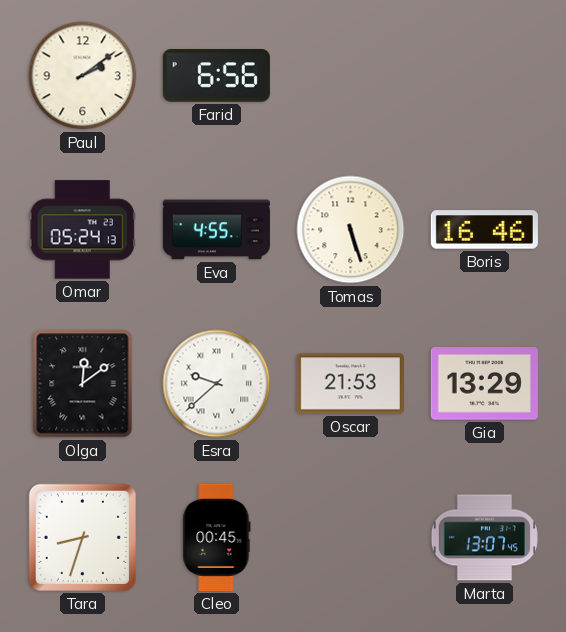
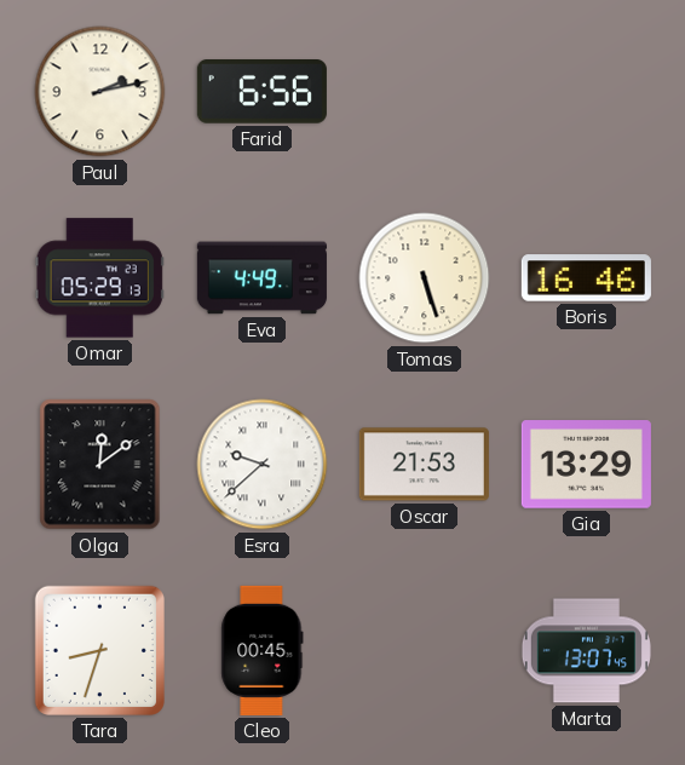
Paul: 2:09 -> 2:13 (100, 92)
Omar: 05:24 -> 05:29 (99, 278)
Eva: 4:55 -> 4:49 (261, 278)
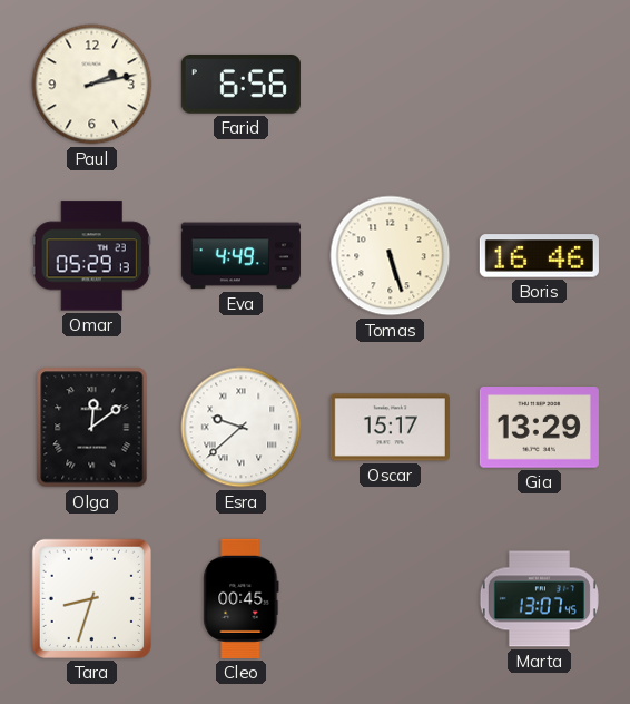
Oscar: 21:53 -> 15:17 (390, 428)
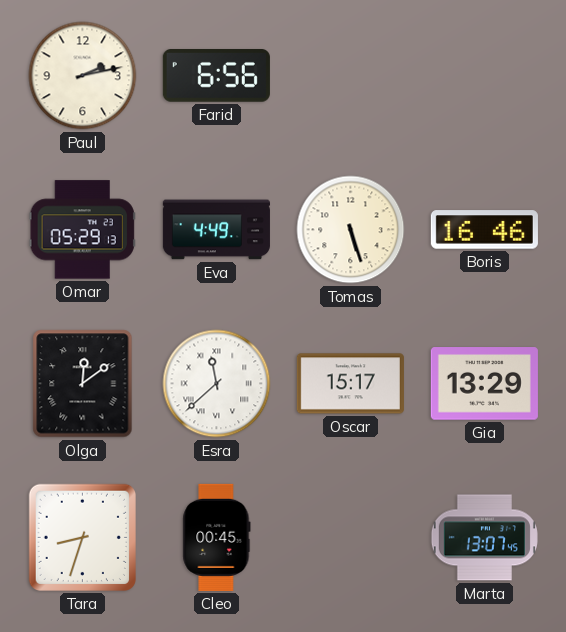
Esra: 9:38 -> 11:38 (217, 384)
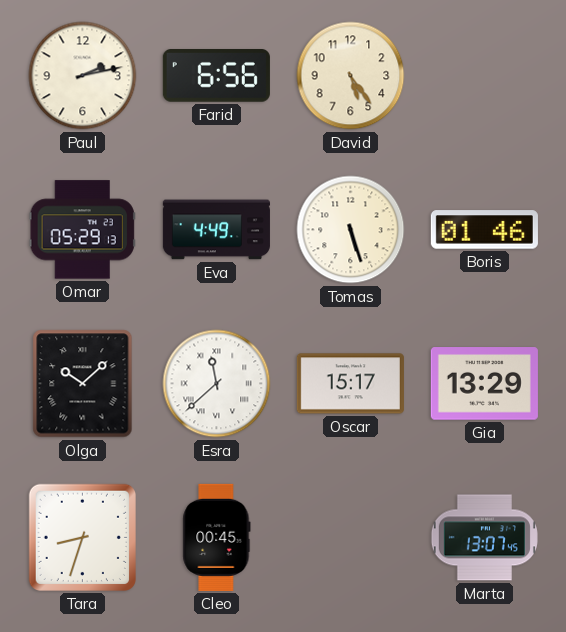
David: none -> 5:24 (351, 76)
Boris: 16:46 -> 01:46 (484, 230)
Olga: 12:09 -> 10:08 (83, 384)
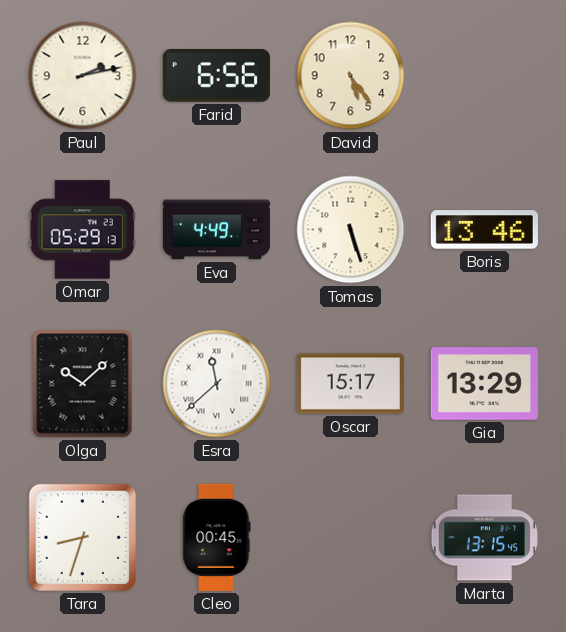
Boris: 01:46 -> 13:46 (484, 230)
Marta: 13:07 -> 13:15 (484, 538)
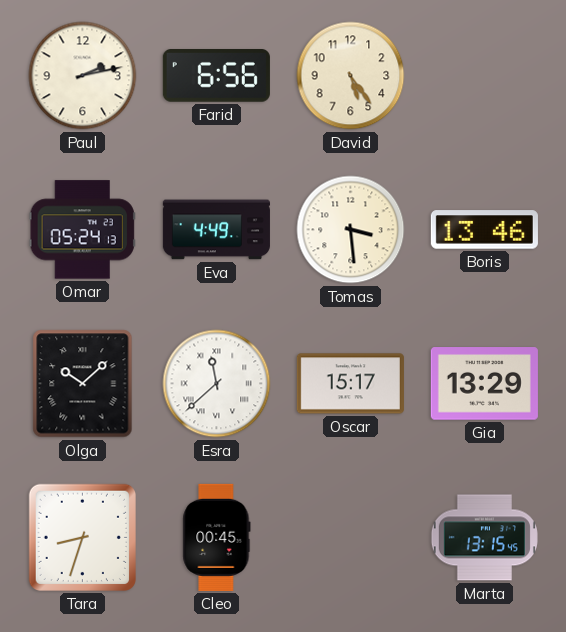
Omar: 05:29 -> 05:24 (82, 230)
Tomas: 5:27 -> 3:29 (351, 230)
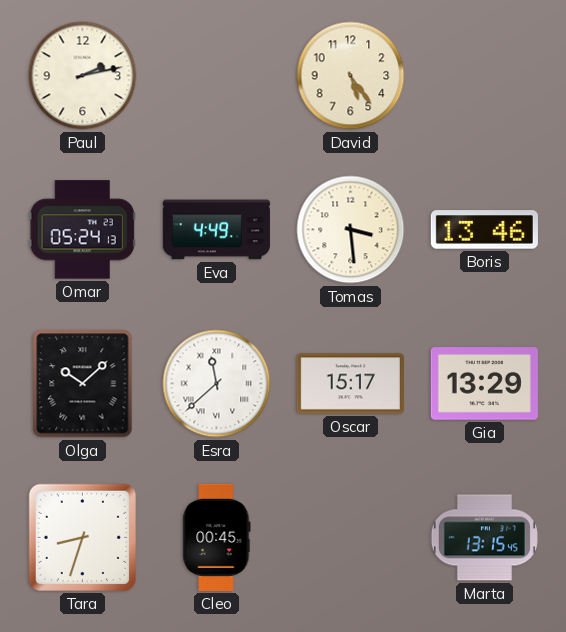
Farid: 6:56 -> none (216, 76)
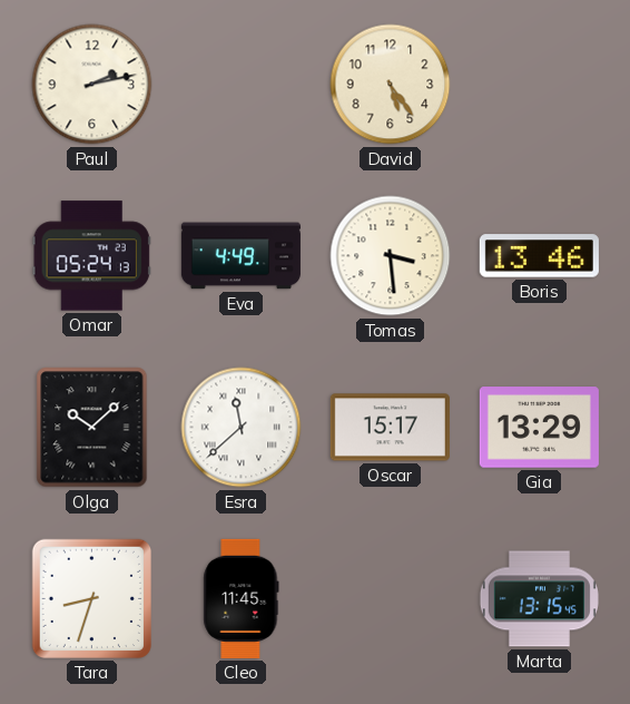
Cleo: 00:45 -> 11:45 (242, 598)
